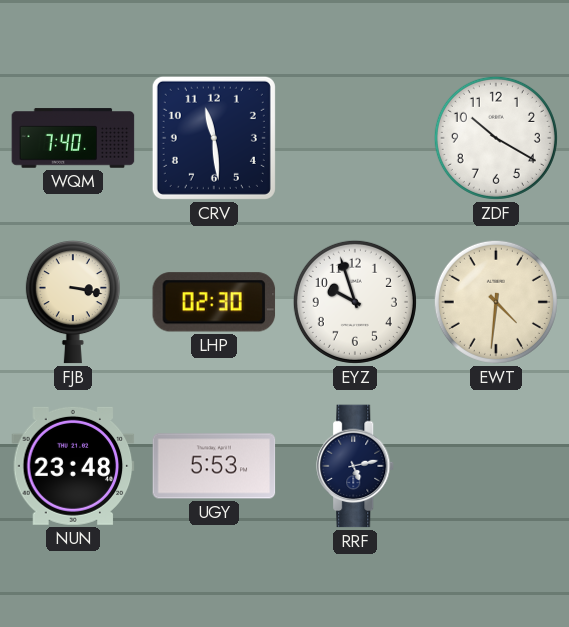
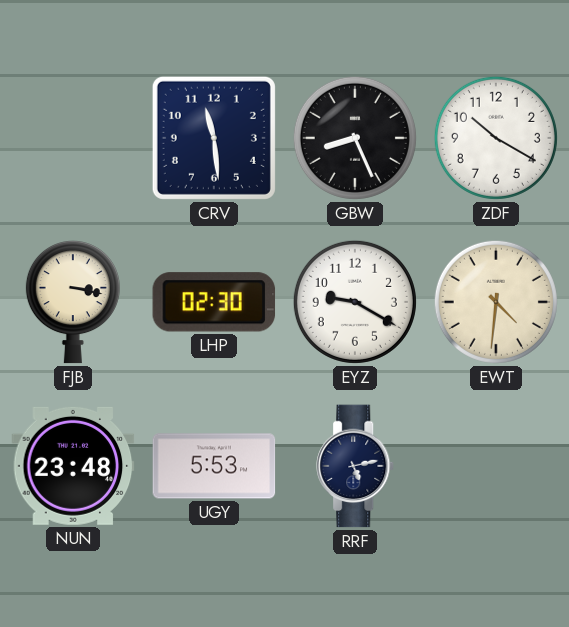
WQM: 7:40 -> none (73, 138)
GBW: none -> 8:26 (355, 138)
EYZ: 9:57 -> 9:20 (355, 302)
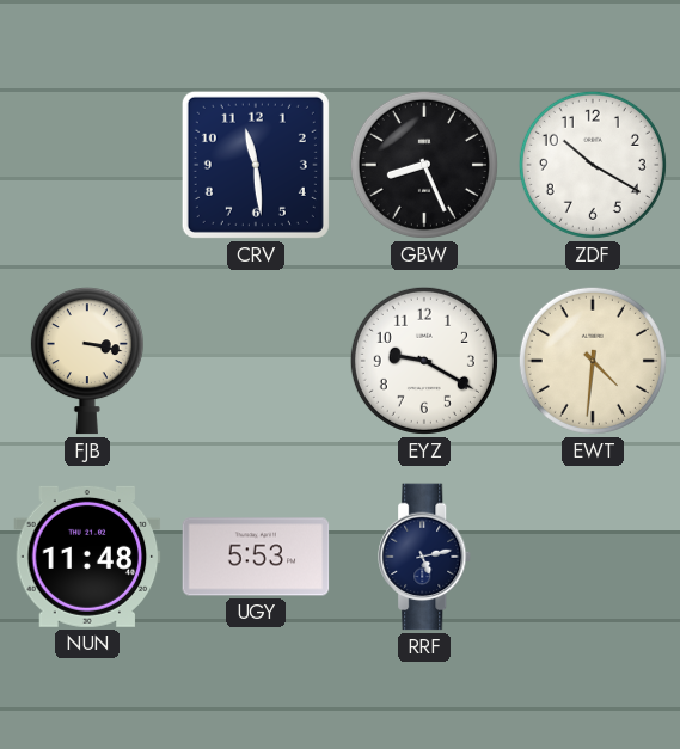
LHP: 02:30 -> none (214, 302)
NUN: 23:48 -> 11:48 (87, 557)
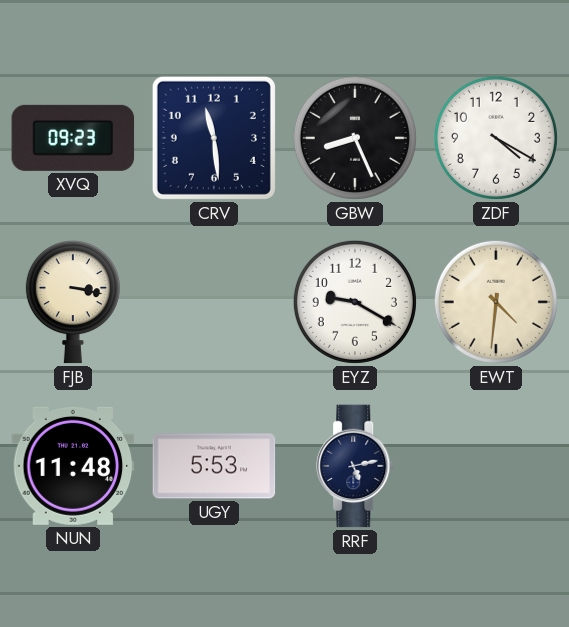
XVQ: none -> 09:23 (73, 138)
ZDF: 10:20 -> 4:20 (496, 138)
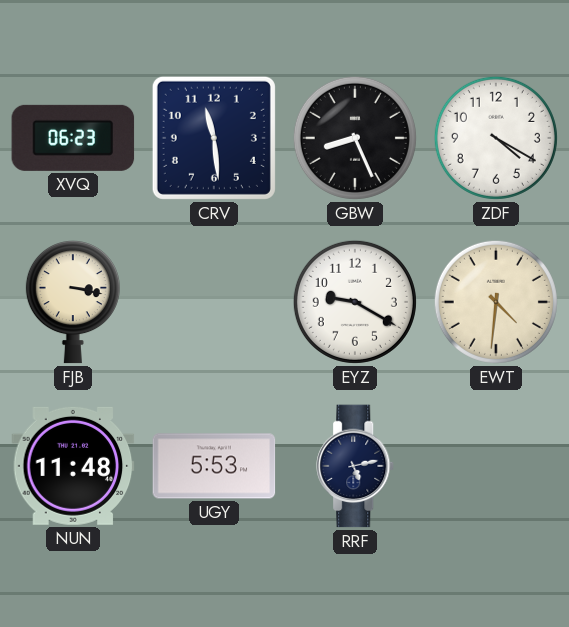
XVQ: 09:23 -> 06:23 (73, 138)
